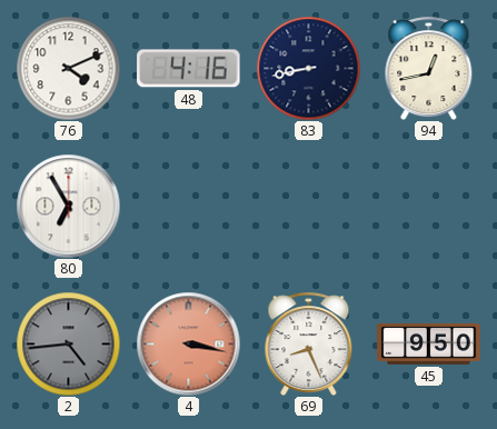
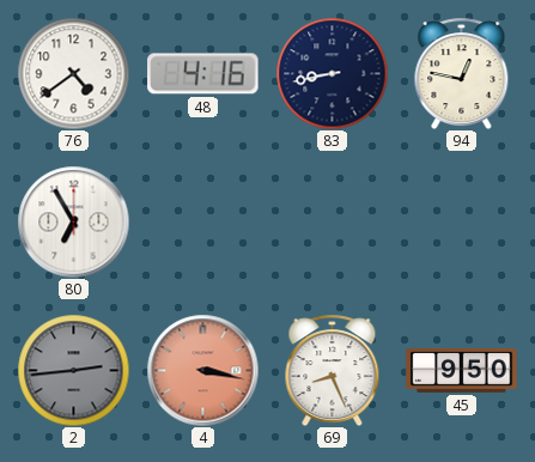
76: 4:11 -> 4:39 (73, 73)
94: 12:43 -> 12:47 (462, 73)
2: 4:44 -> 2:44 (73, 370)
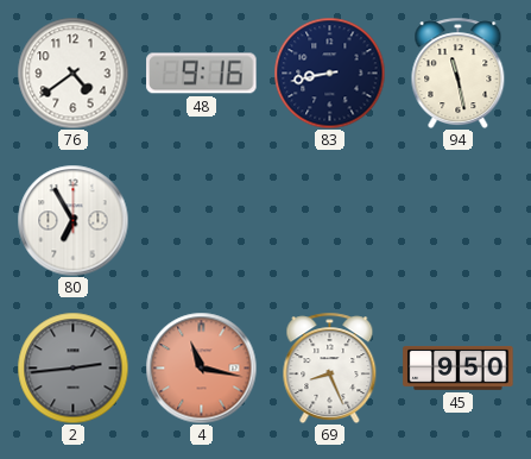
48: 4:16 -> 9:16 (202, 74)
94: 12:47 -> 11:28 (459, 73)
4: 3:17 -> 11:17 (201, 367)
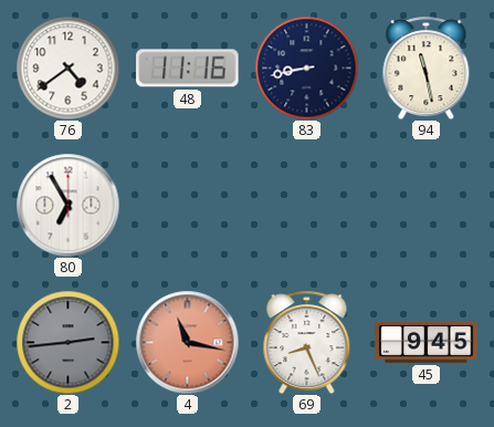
48: 9:16 -> 11:16 (188, 69)
45: 9:50 -> 9:45 (427, 342)
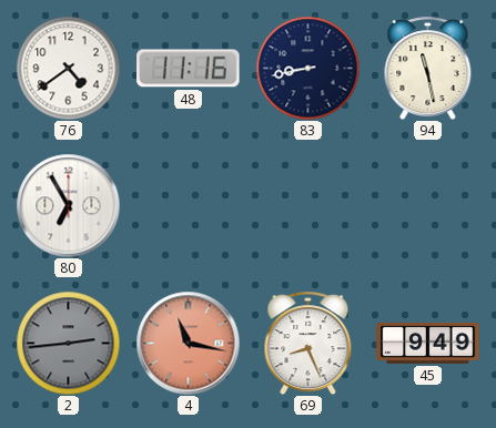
45: 9:45 -> 9:49 (428, 343)
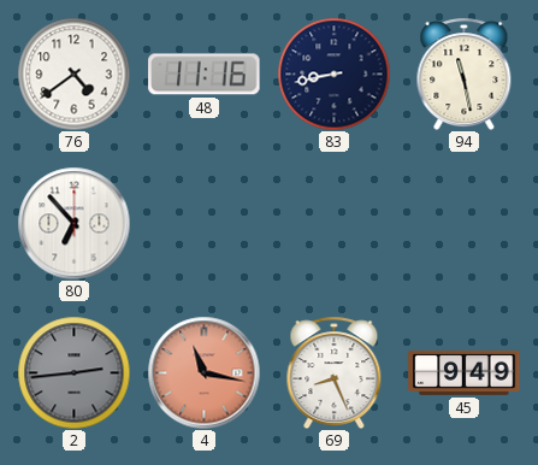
80: 6:55 -> 6:53 (73, 223)
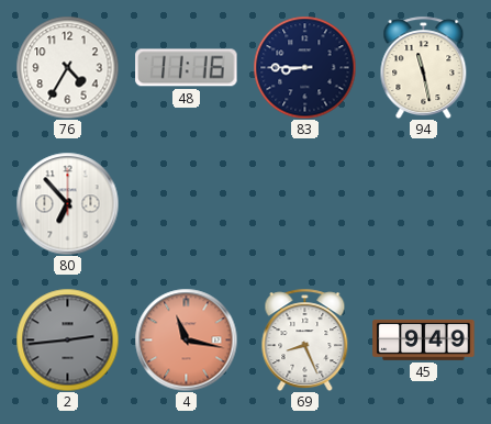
76: 4:39 -> 4:35 (67, 67)
83: 8:43 -> 8:45 (304, 67)
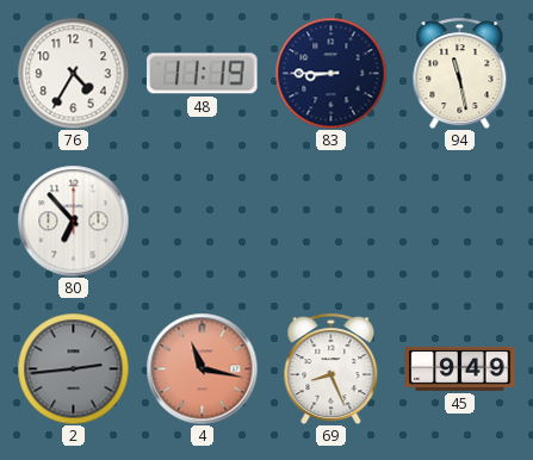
48: 11:16 -> 11:19 (203, 74)
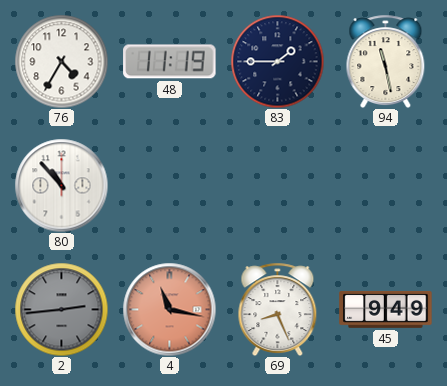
83: 8:45 -> 1:45 (277, 61)
80: 6:53 -> 10:53 (61, 185)
